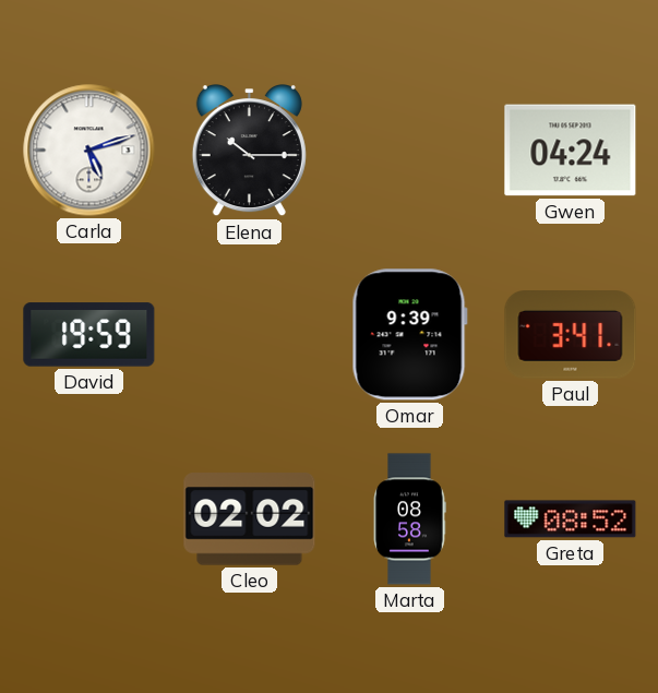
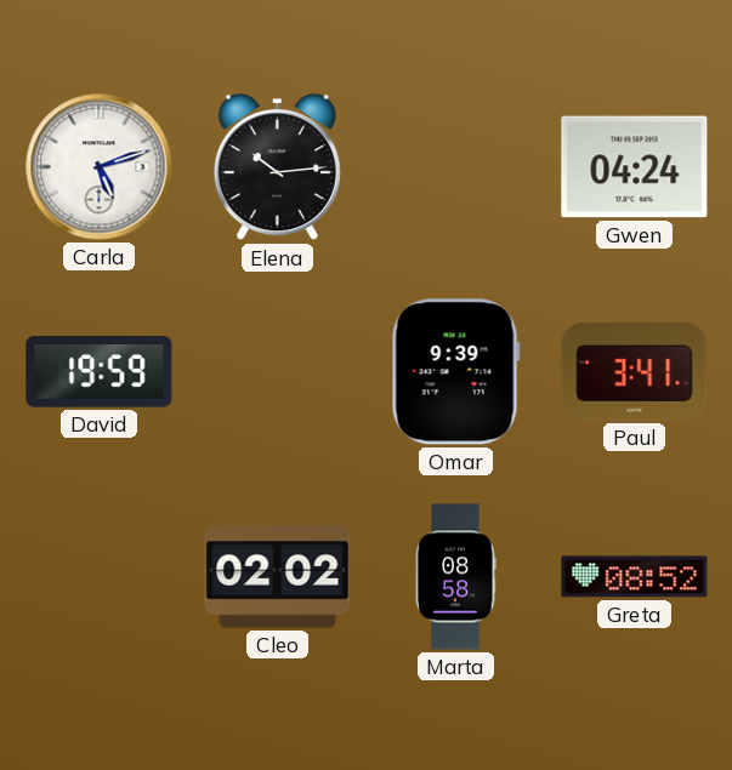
Elena: 10:15 -> 10:14 (277, 169)
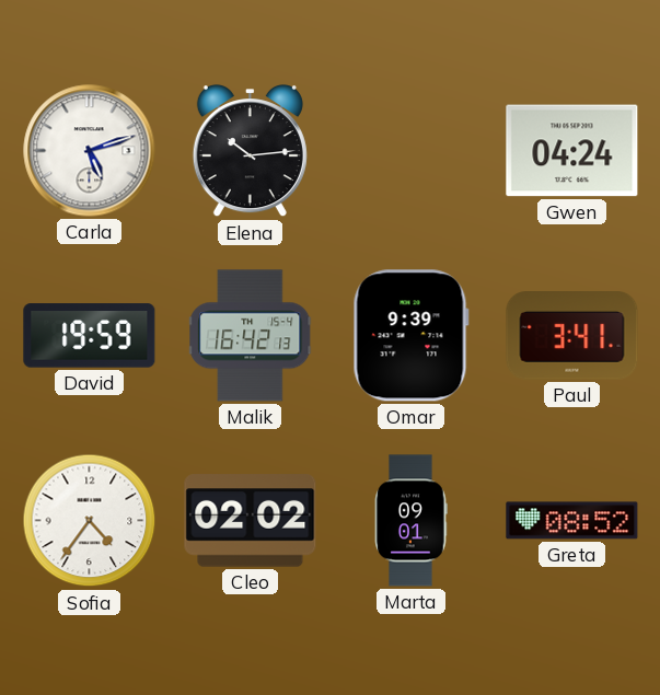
Malik: none -> 16:42 (251, 336)
Sofia: none -> 4:36 (90, 521)
Marta: 08:58 -> 09:01 (410, 521)
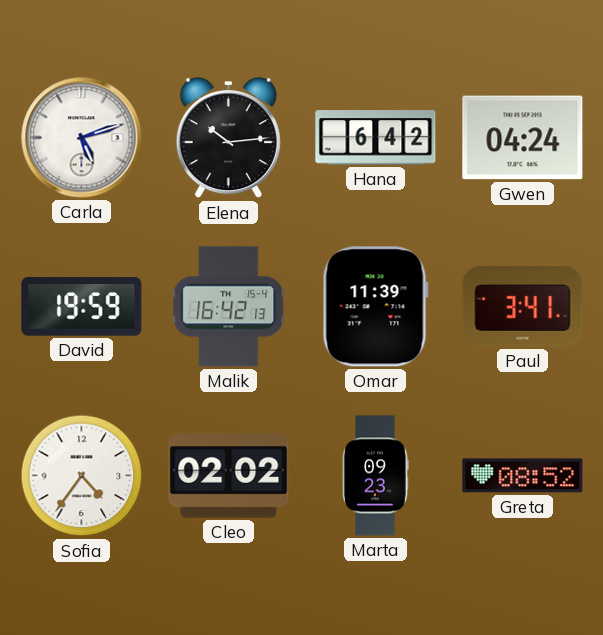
Hana: none -> 6:42 (376, 138)
Omar: 9:39 -> 11:39 (375, 307)
Marta: 09:01 -> 09:23 (375, 476)
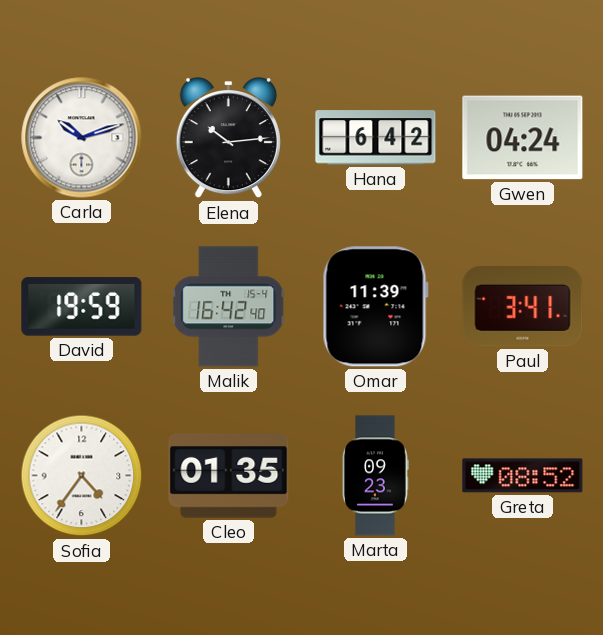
Carla: 5:12 -> 10:12 (82, 138)
Malik: 16:42:13 -> 16:42:40 (229, 307)
Cleo: 02:02 -> 01:35 (229, 476)
